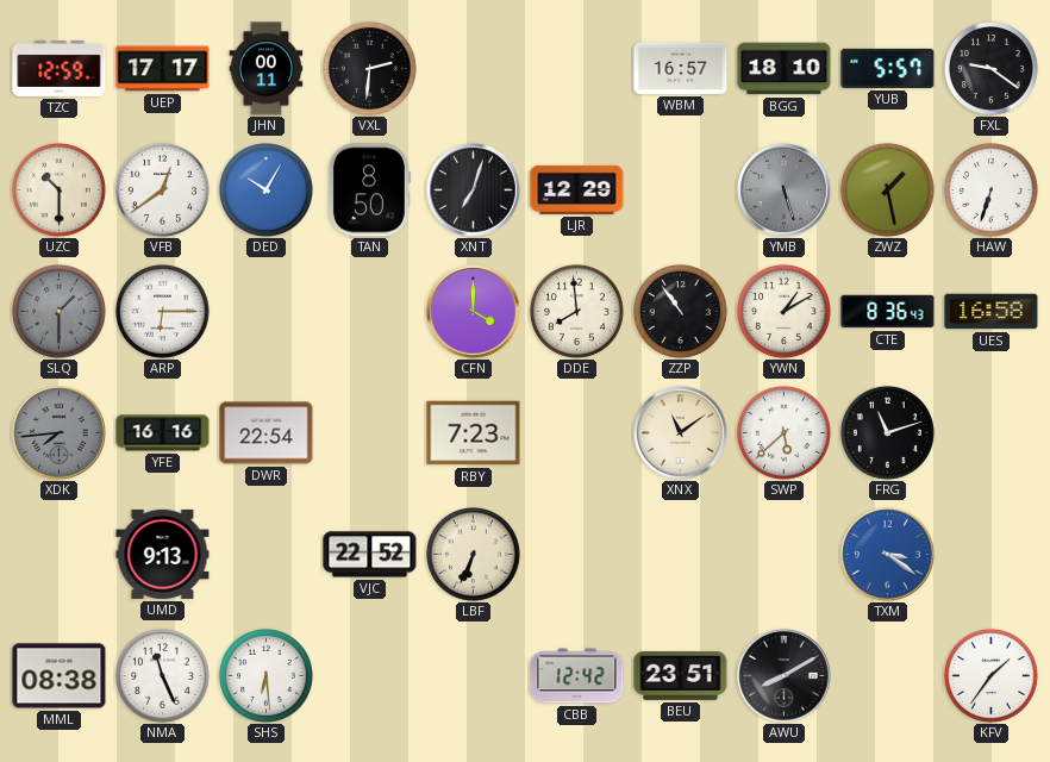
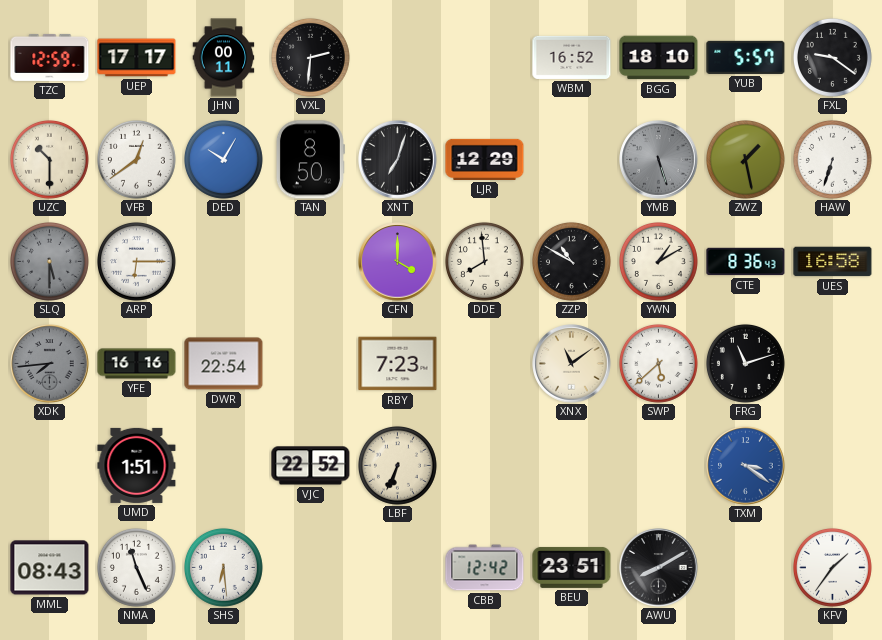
WBM: 16:57 -> 16:52 (572, 57)
SLQ: 1:30 -> 5:30 (49, 261)
ZZP: 10:54 -> 10:50 (571, 261)
UMD: 9:13 -> 1:51 (137, 465)
MML: 08:38 -> 08:43 (50, 568)
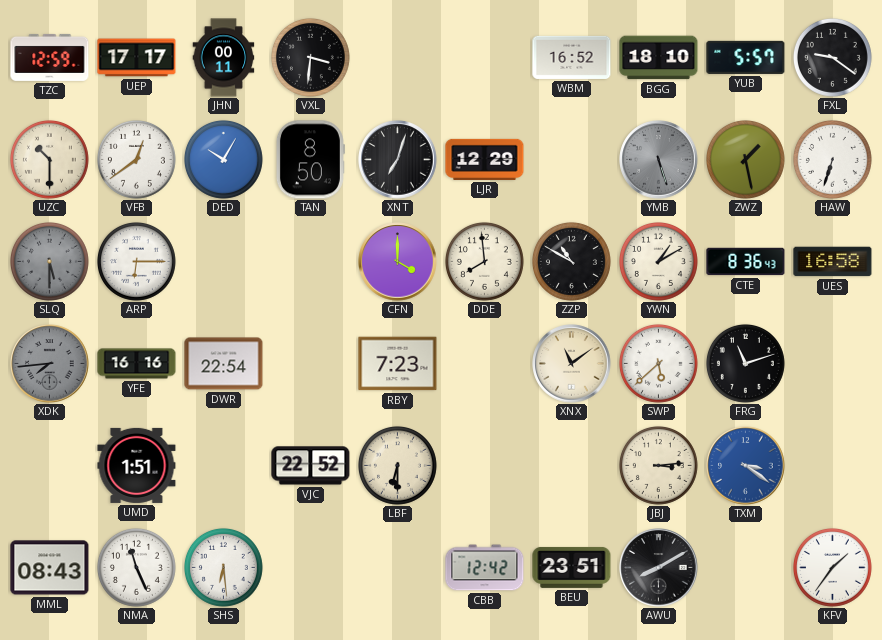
VXL: 2:31 -> 3:31 (310, 57)
LBF: 6:34 -> 6:30 (397, 465)
JBJ: none -> 3:14 (658, 465)
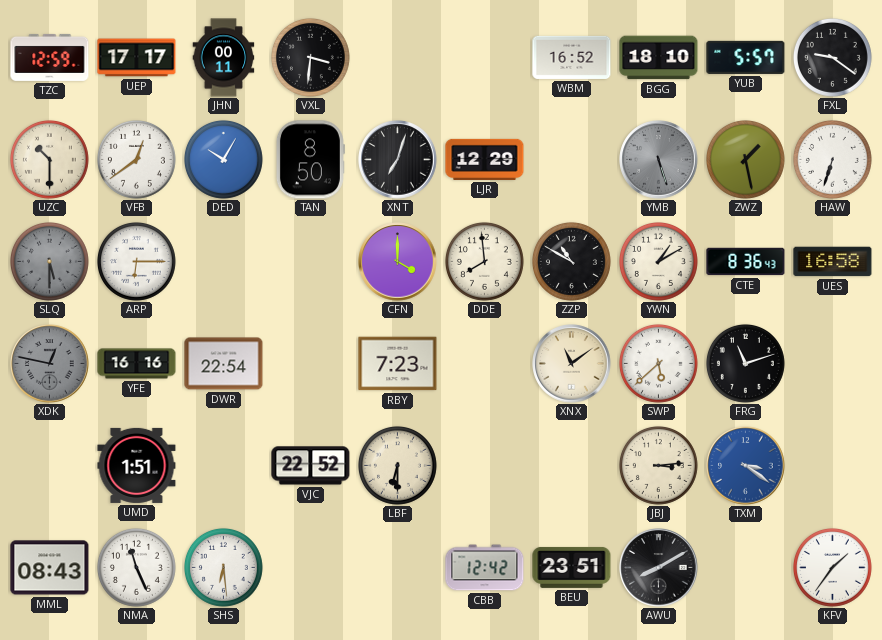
XDK: 7:44 -> 12:47 (50, 364)
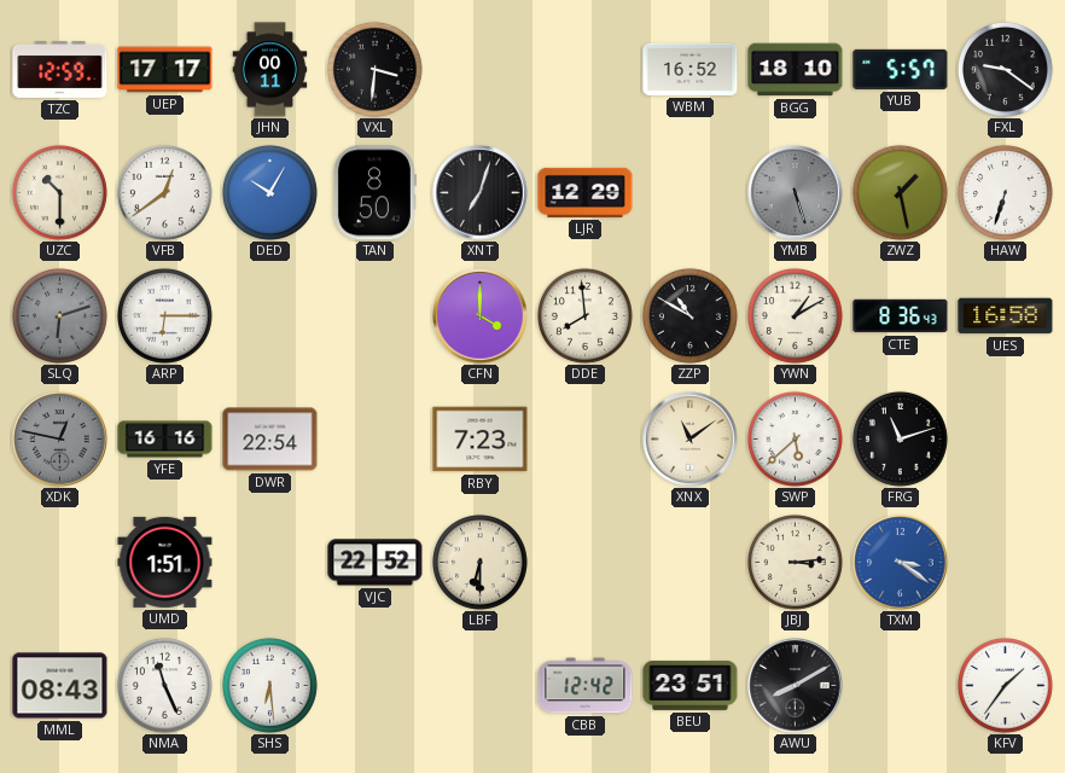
SLQ: 5:30 -> 6:12 (59, 315)
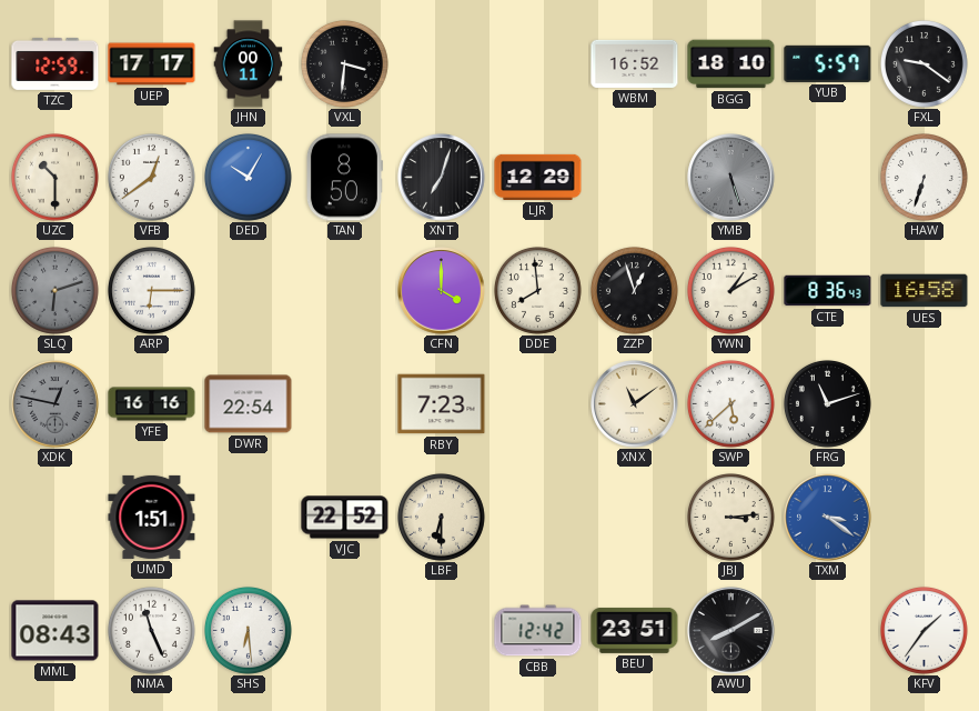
ZWZ: 1:28 -> none (900, 192)
ZZP: 10:50 -> 12:57 (634, 290)
